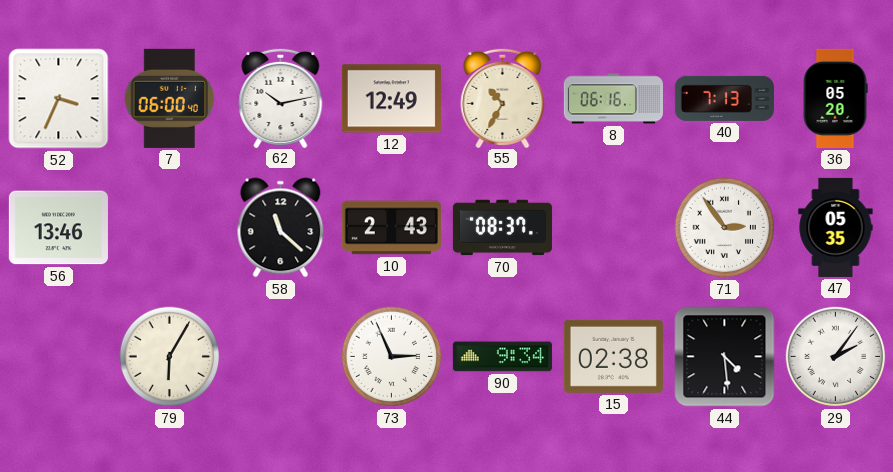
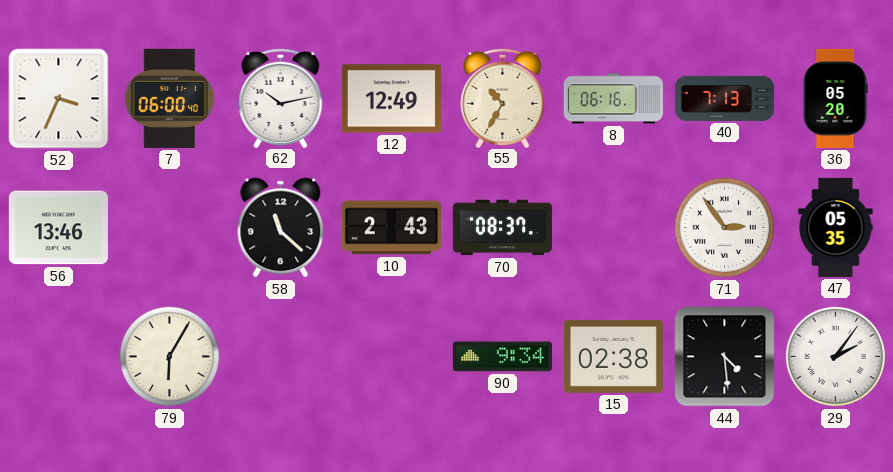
73: 2:56 -> none (392, 357)
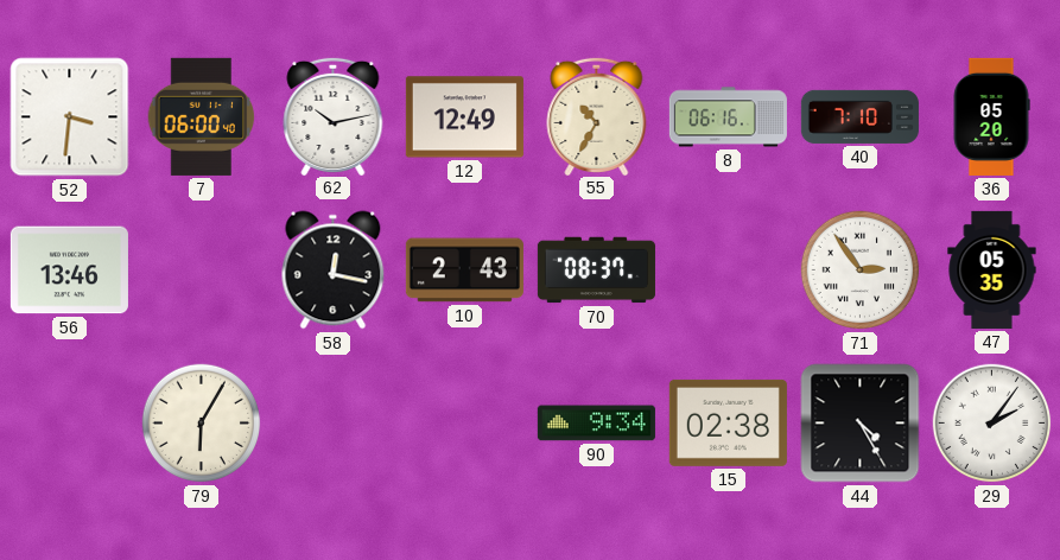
52: 3:34 -> 3:31 (70, 117)
40: 7:13 -> 7:10 (859, 116)
58: 11:22 -> 12:17 (334, 271)
44: 4:29 -> 4:25 (861, 424)
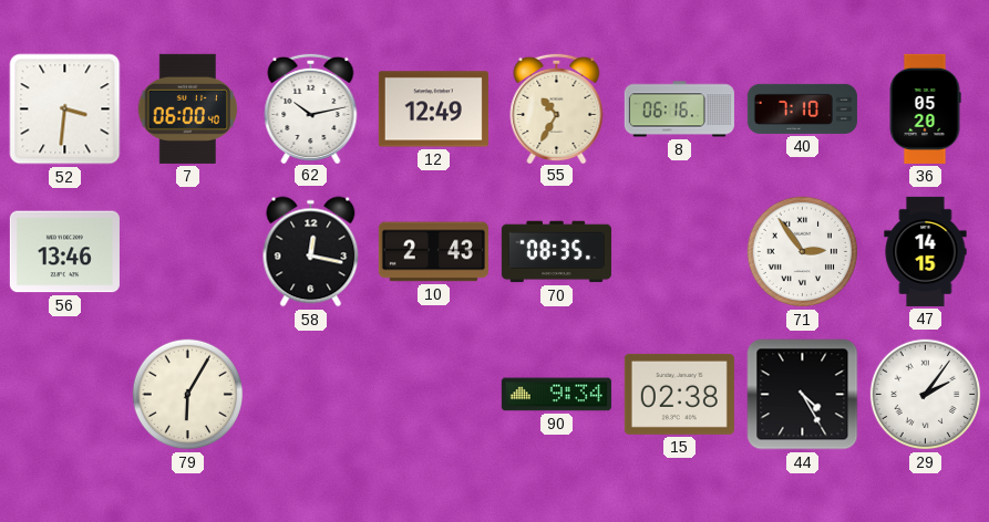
70: 08:37 -> 08:35 (556, 252)
47: 05:35 -> 14:15 (926, 251)
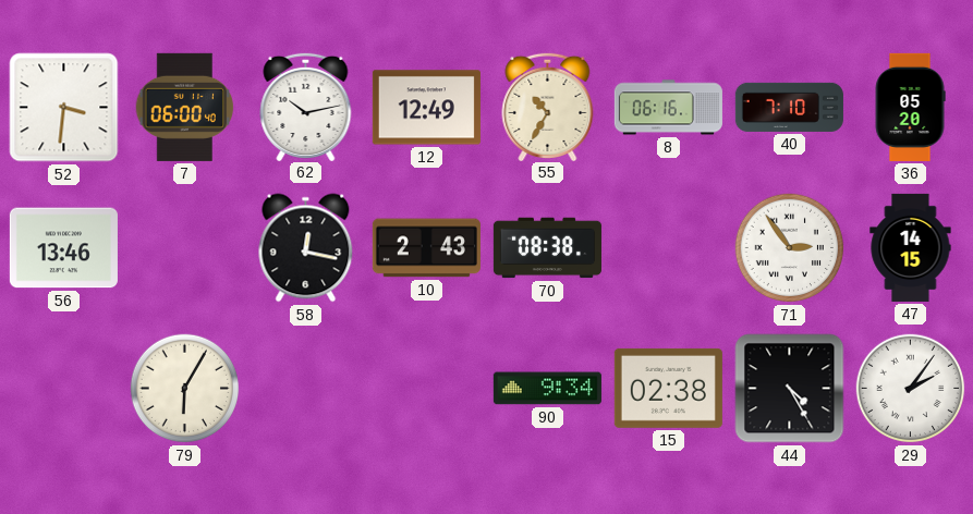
70: 08:35 -> 08:38 (547, 248)
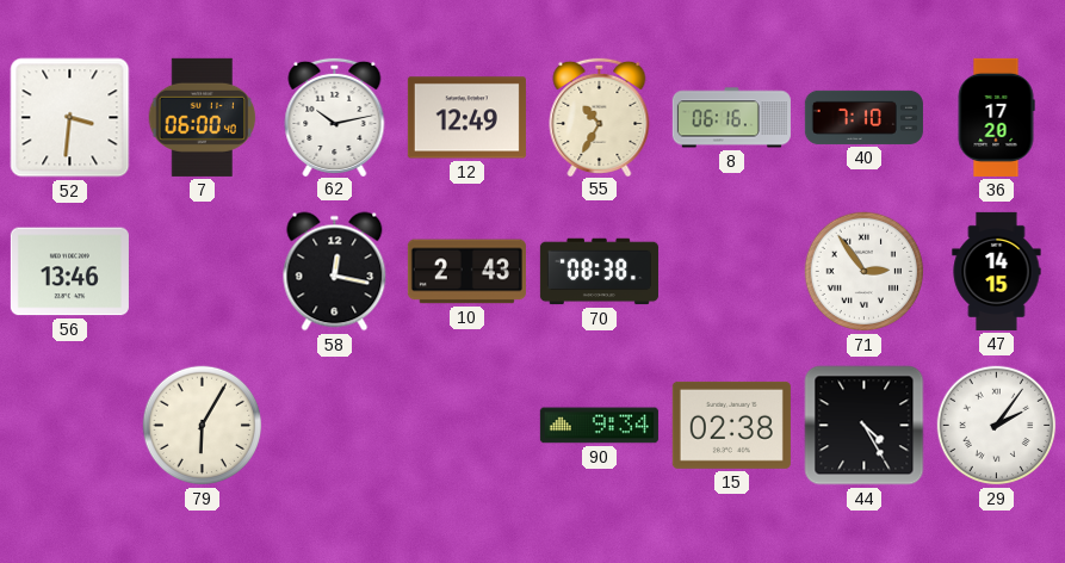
36: 05:20 -> 17:20 (996, 117)
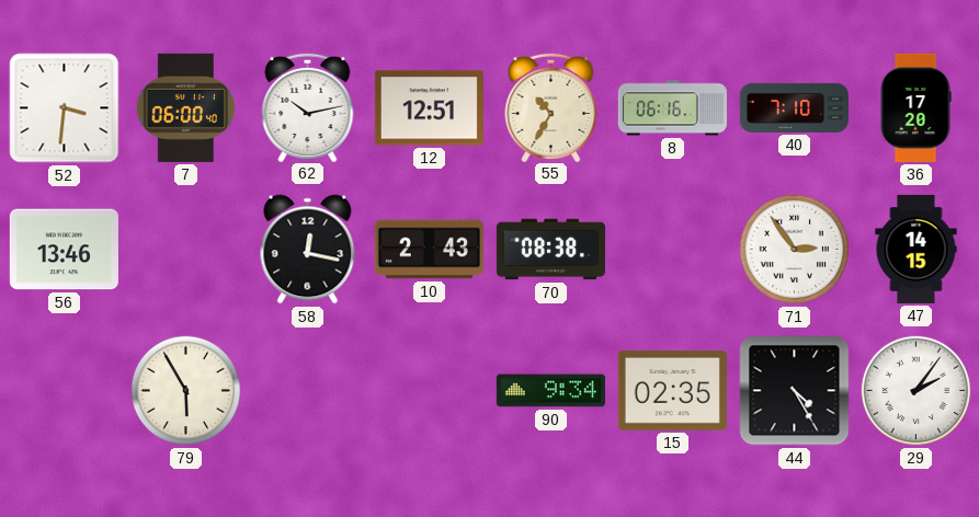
12: 12:49 -> 12:51 (429, 108)
79: 6:05 -> 5:55 (186, 391)
15: 02:38 -> 02:35 (672, 390)
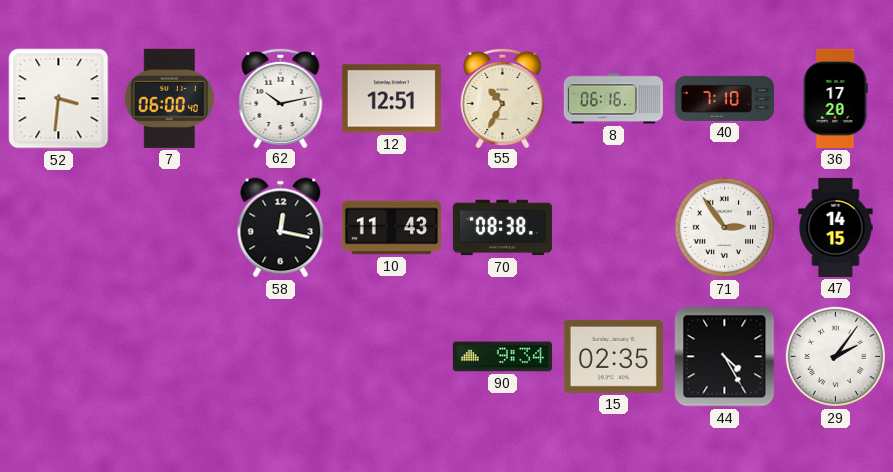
56: 13:46 -> none (64, 250)
10: 2:43 -> 11:43 (391, 228)
79: 5:55 -> none (186, 391)
